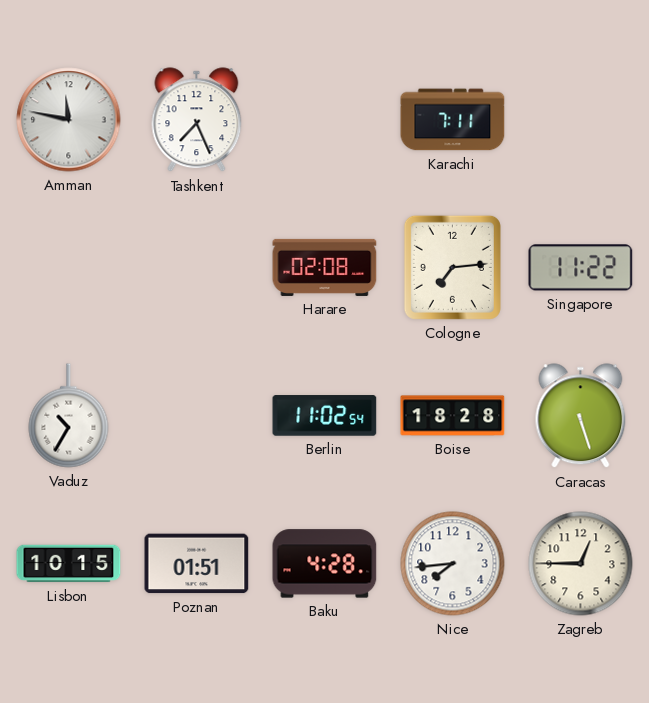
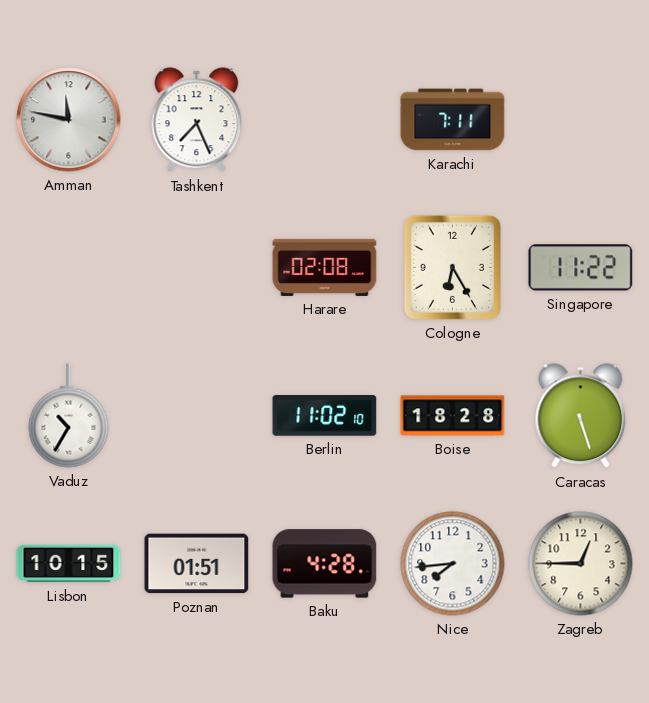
Cologne: 7:14 -> 6:25 (452, 267)
Berlin: 11:02:54 -> 11:02:10 (325, 416)
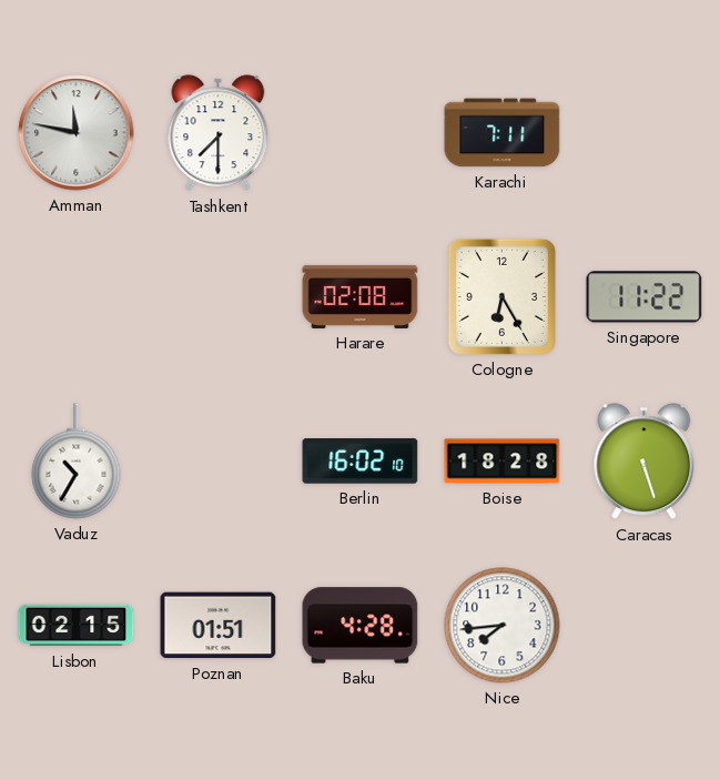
Tashkent: 7:26 -> 7:30 (219, 133)
Berlin: 11:02 -> 16:02 (361, 462)
Lisbon: 10:15 -> 02:15 (77, 626)
Zagreb: 12:45 -> none (581, 564)
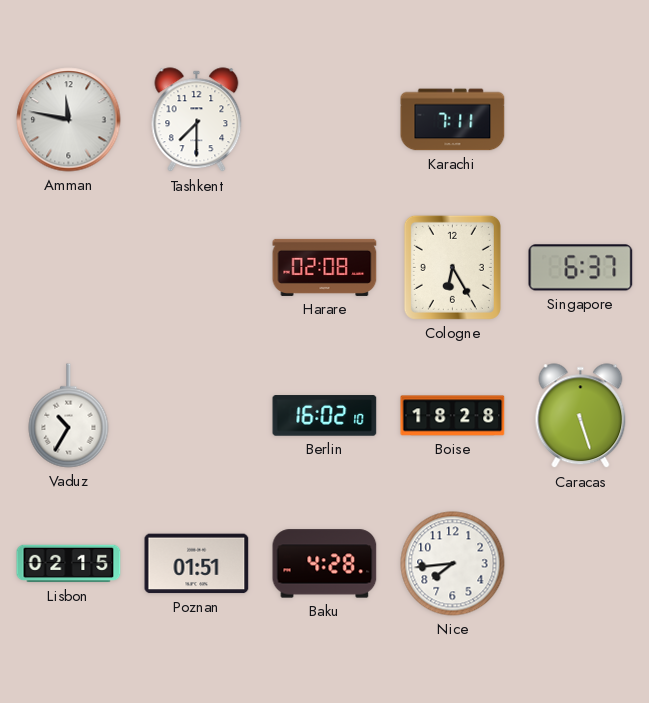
Singapore: 11:22 -> 6:37 (581, 268)
